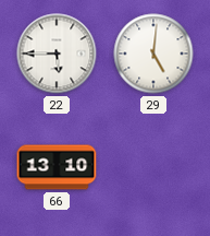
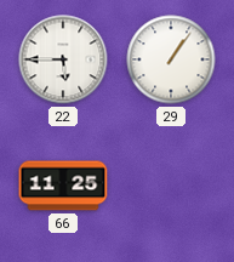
29: 5:01 -> 1:06 (171, 59)
66: 13:10 -> 11:25 (63, 186)
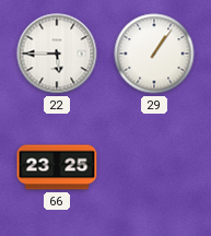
66: 11:25 -> 23:25 (57, 167)
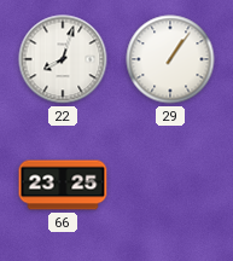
22: 5:45 -> 8:03 (63, 59)
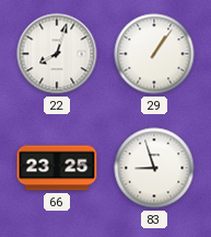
83: none -> 8:57 (154, 168)
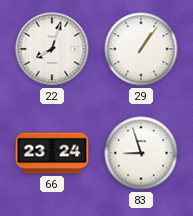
66: 23:25 -> 23:24 (52, 153)
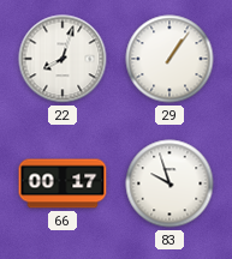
66: 23:24 -> 00:17 (63, 183)
83: 8:57 -> 9:57 (169, 183)
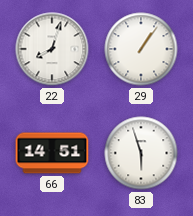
66: 00:17 -> 14:51 (52, 153)
83: 9:57 -> 5:57 (141, 153)
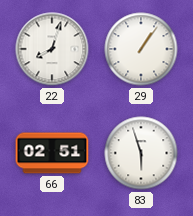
66: 14:51 -> 02:51 (52, 153)
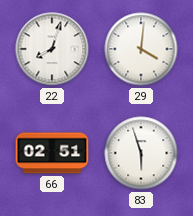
29: 1:06 -> 4:01 (141, 49)
